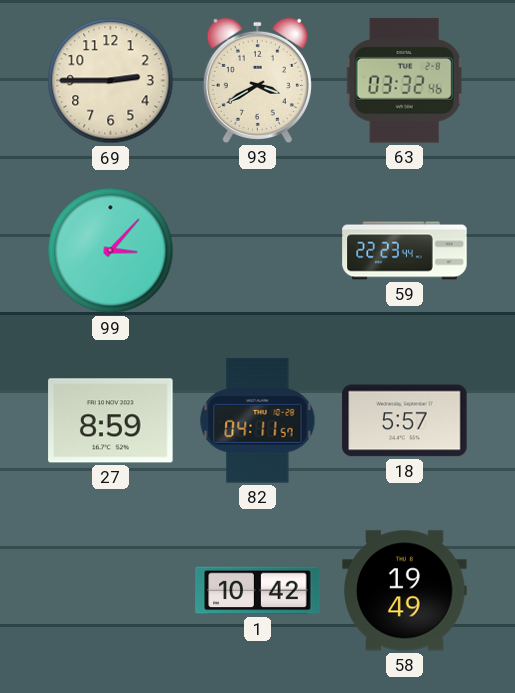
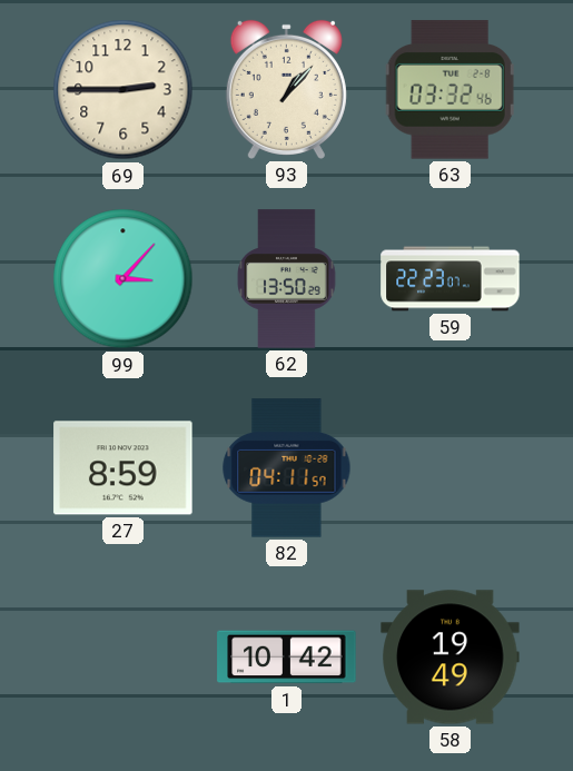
93: 3:40 -> 1:07 (286, 89)
62: none -> 13:50 (287, 279)
59: 22:23:44 -> 22:23:07 (451, 279)
18: 5:57 -> none (405, 421)
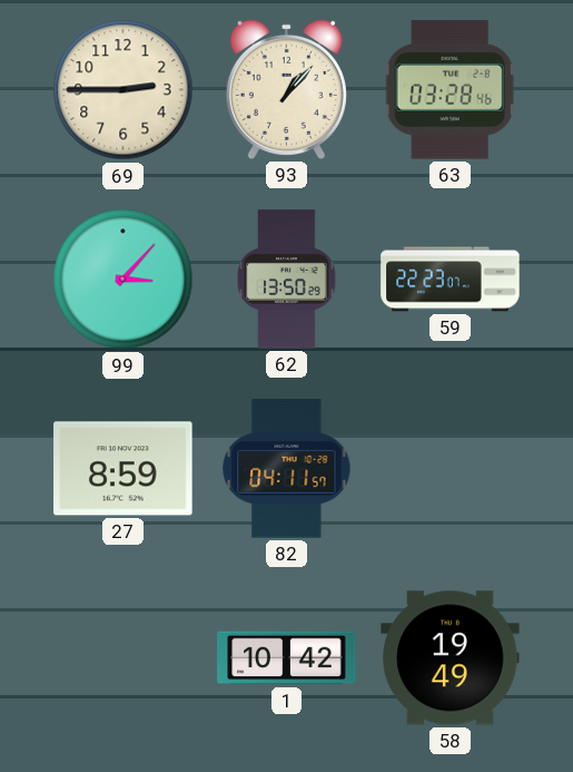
63: 03:32 -> 03:28 (449, 90)
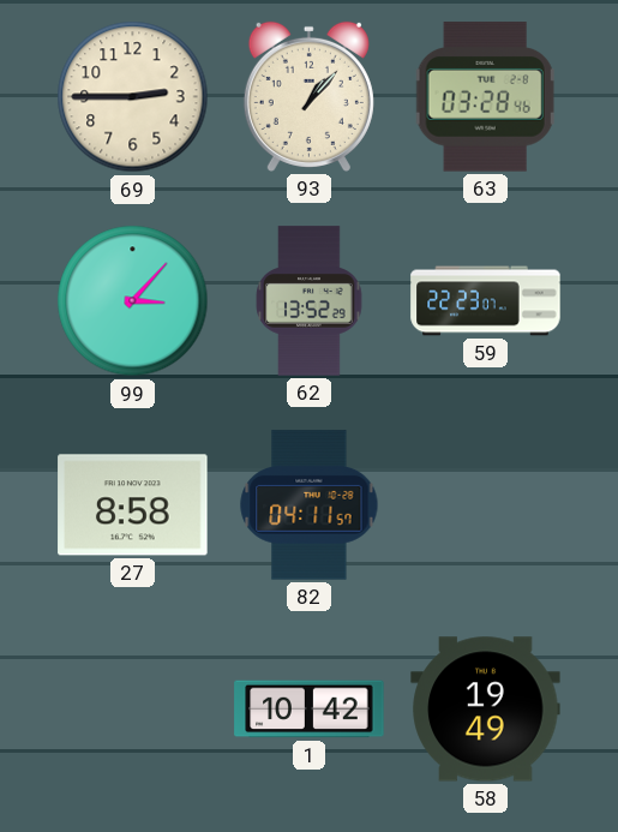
62: 13:50 -> 13:52 (310, 301)
27: 8:59 -> 8:58 (133, 505)
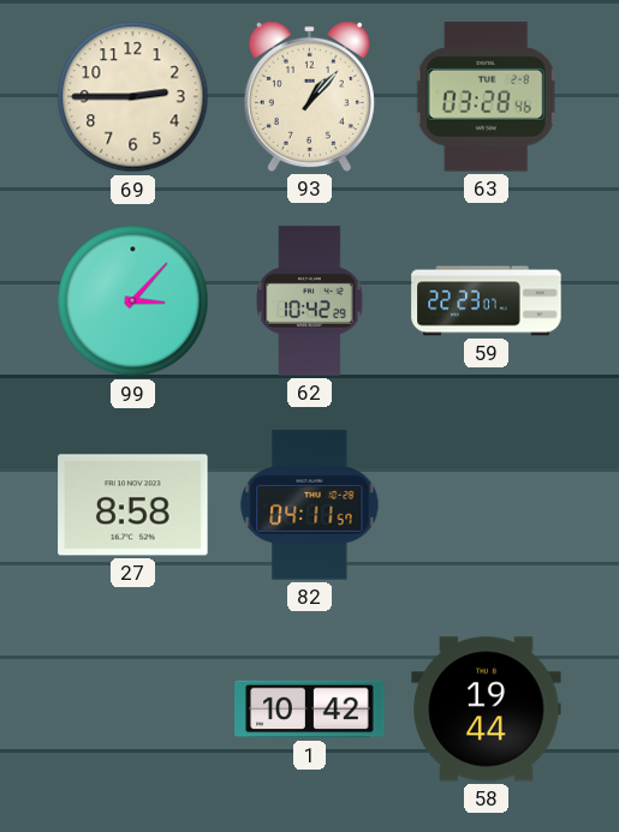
62: 13:52 -> 10:42 (310, 301)
58: 19:49 -> 19:44 (487, 710)
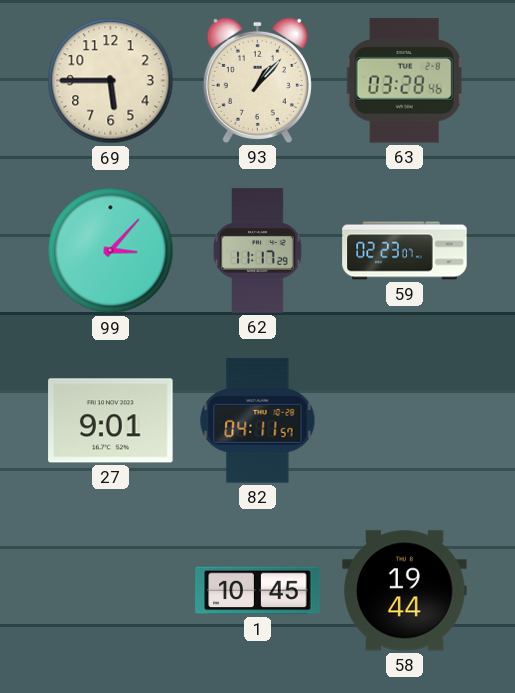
69: 2:45 -> 5:45 (111, 81)
62: 10:42 -> 11:17 (258, 251)
59: 22:23 -> 02:23 (405, 251)
27: 8:58 -> 9:01 (111, 421)
1: 10:42 -> 10:45 (258, 591)
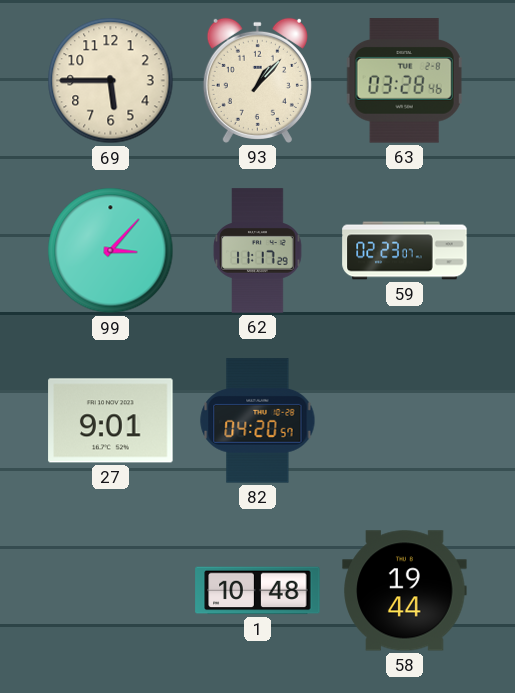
82: 04:11 -> 04:20 (258, 421)
1: 10:45 -> 10:48 (258, 591)
